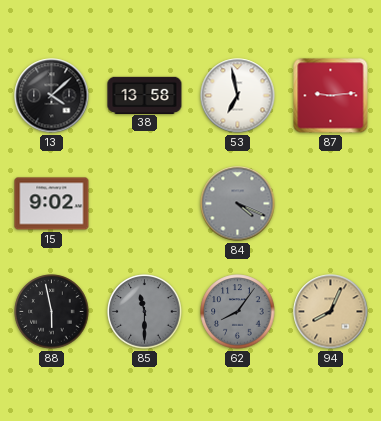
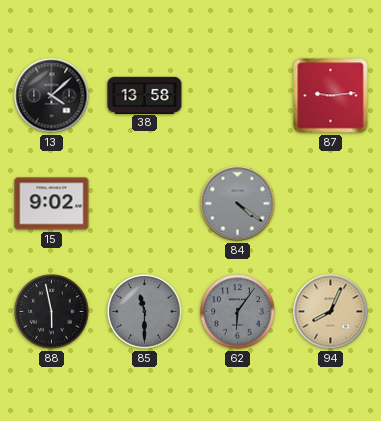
53: 6:58 -> none (238, 96)
84: 4:19 -> 4:21 (238, 204)
62: 8:06 -> 6:06 (238, 312)
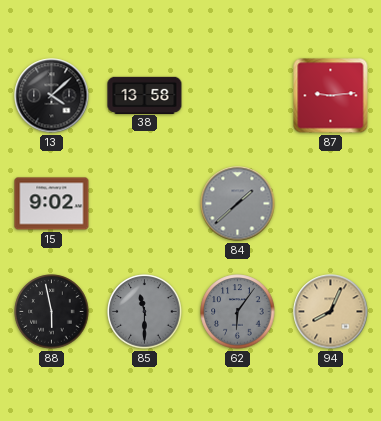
84: 4:21 -> 1:38 (238, 204)
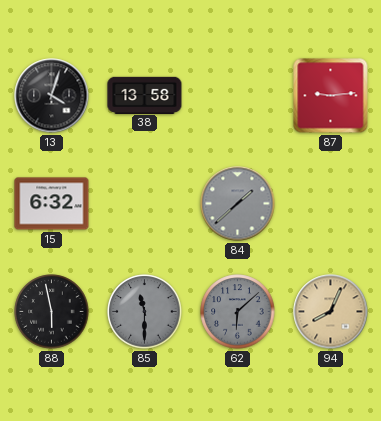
13: 4:08 -> 4:03 (52, 96)
15: 9:02 -> 6:32 (52, 204)
62: 6:06 -> 6:08 (238, 312)
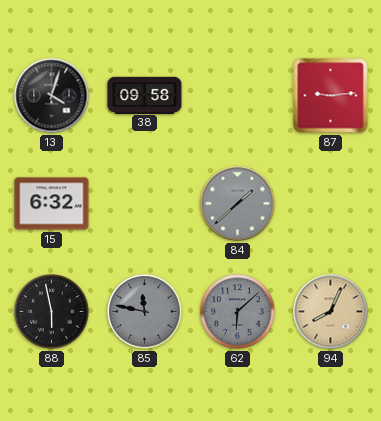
38: 13:58 -> 09:58 (145, 95)
85: 11:30 -> 11:47 (145, 312)
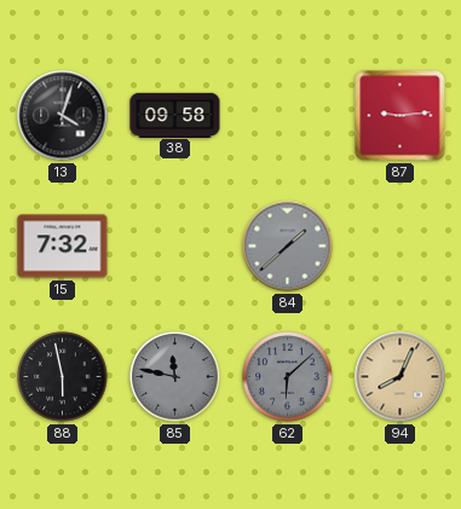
15: 6:32 -> 7:32 (63, 247)
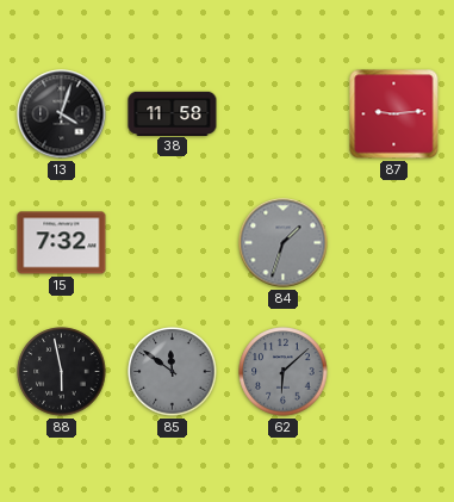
38: 09:58 -> 11:58 (173, 113)
84: 1:38 -> 1:33 (284, 243)
85: 11:47 -> 11:51 (173, 372)
94: 8:04 -> none (401, 377)
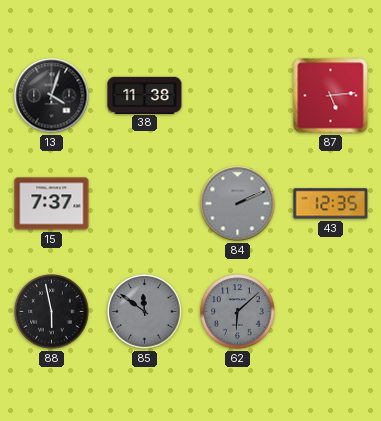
38: 11:58 -> 11:38 (145, 95)
87: 9:14 -> 5:14 (331, 96)
15: 7:32 -> 7:37 (52, 204)
84: 1:33 -> 2:11 (238, 204)
43: none -> 12:35 (331, 204)
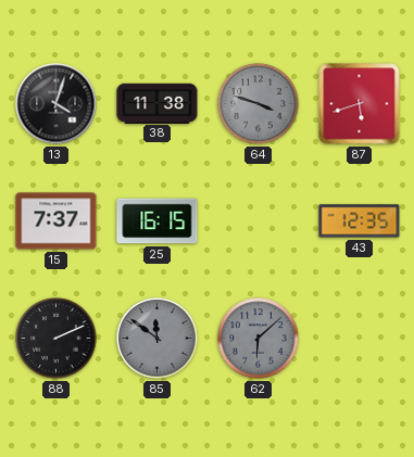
64: none -> 3:48 (259, 104)
87: 5:14 -> 5:42 (360, 104)
25: none -> 16:15 (158, 221)
84: 2:11 -> none (238, 204)
88: 5:58 -> 2:11 (57, 339)
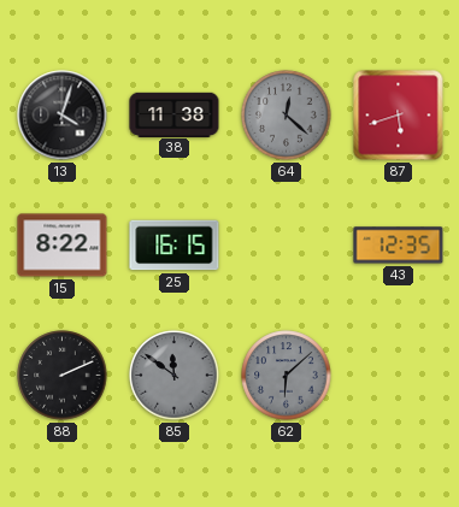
64: 3:48 -> 12:22 (287, 116)
15: 7:37 -> 8:22 (63, 246)
